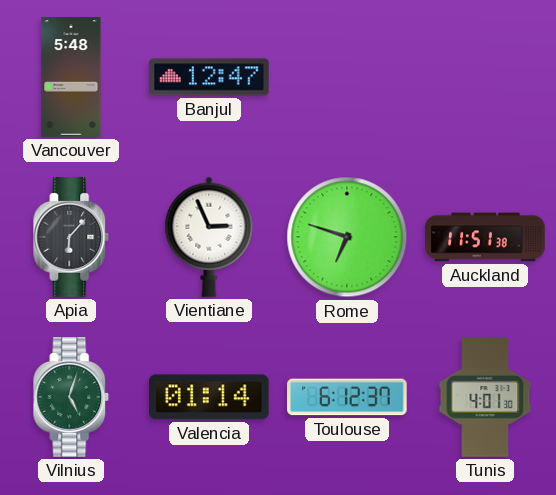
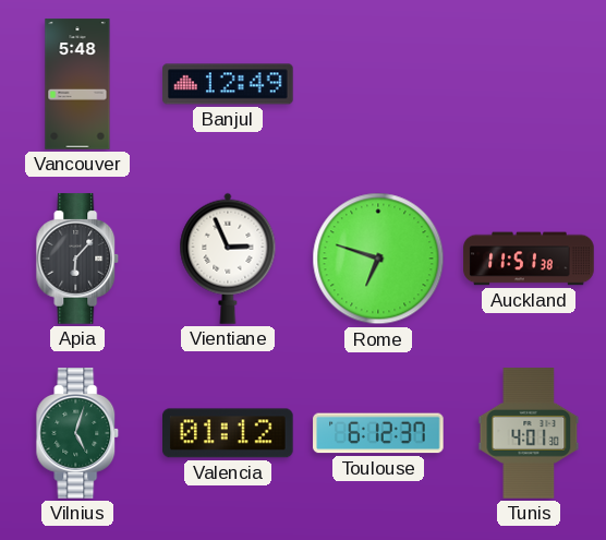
Banjul: 12:47 -> 12:49 (228, 84)
Valencia: 01:14 -> 01:12 (229, 433)
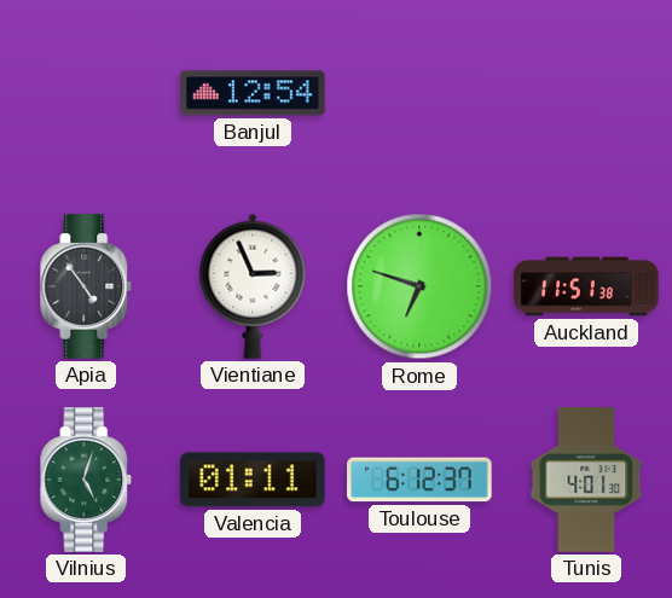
Vancouver: 5:48 -> none (77, 84)
Banjul: 12:49 -> 12:54 (253, 93)
Apia: 6:07 -> 4:54 (86, 286)
Valencia: 01:12 -> 01:11 (254, 480)
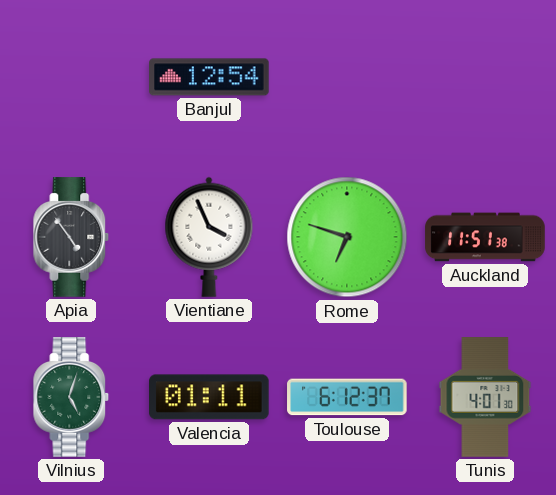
Vientiane: 2:56 -> 3:56 (209, 237)
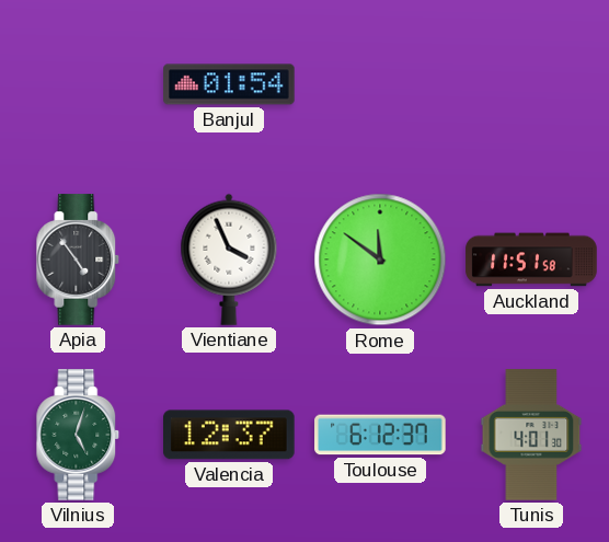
Banjul: 12:54 -> 01:54 (229, 84)
Rome: 6:48 -> 11:51 (380, 260)
Auckland: 11:51:38 -> 11:51:58 (531, 260)
Valencia: 01:11 -> 12:37 (230, 435)
